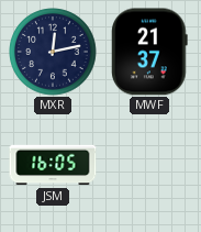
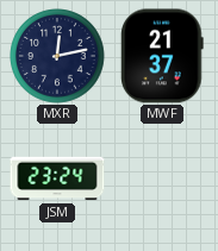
JSM: 16:05 -> 23:24 (57, 178)
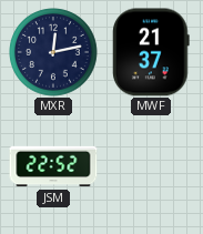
JSM: 23:24 -> 22:52 (53, 166)
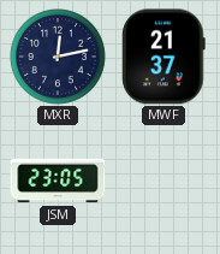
JSM: 22:52 -> 23:05 (58, 181)
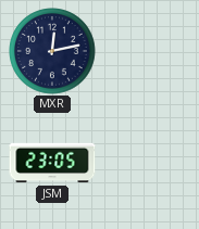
MWF: 21:37 -> none (163, 57)
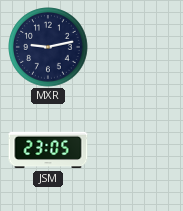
MXR: 12:13 -> 9:13 (48, 47)
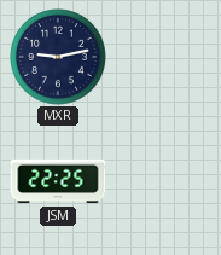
JSM: 23:05 -> 22:25 (58, 181)
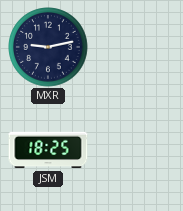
JSM: 22:25 -> 18:25 (48, 150)
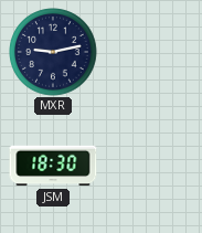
JSM: 18:25 -> 18:30 (53, 166)
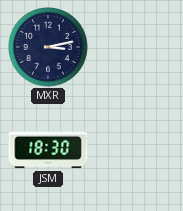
MXR: 9:13 -> 3:13 (48, 47)
